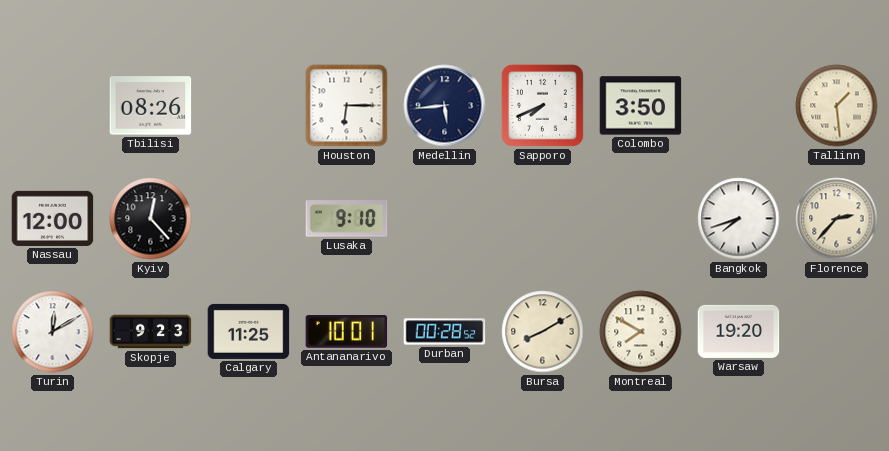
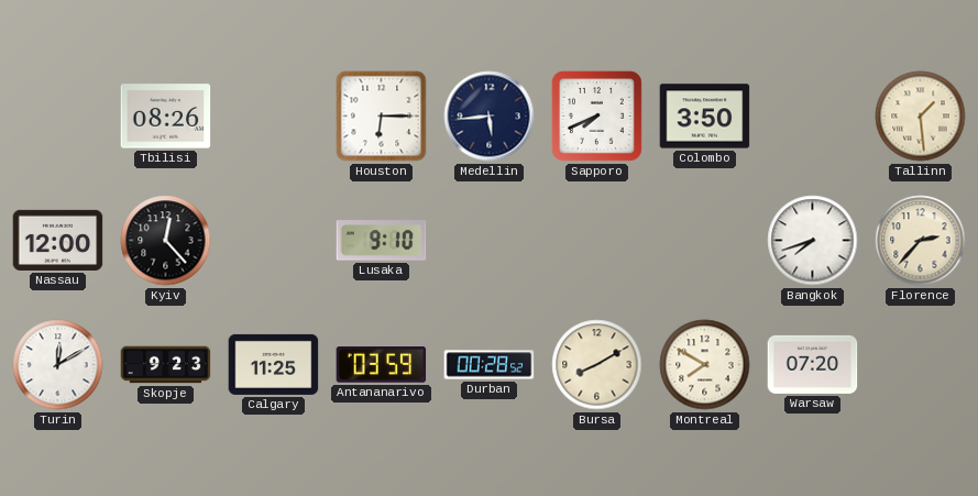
Antananarivo: 10:01 -> 03:59 (382, 365)
Warsaw: 19:20 -> 07:20 (813, 364)
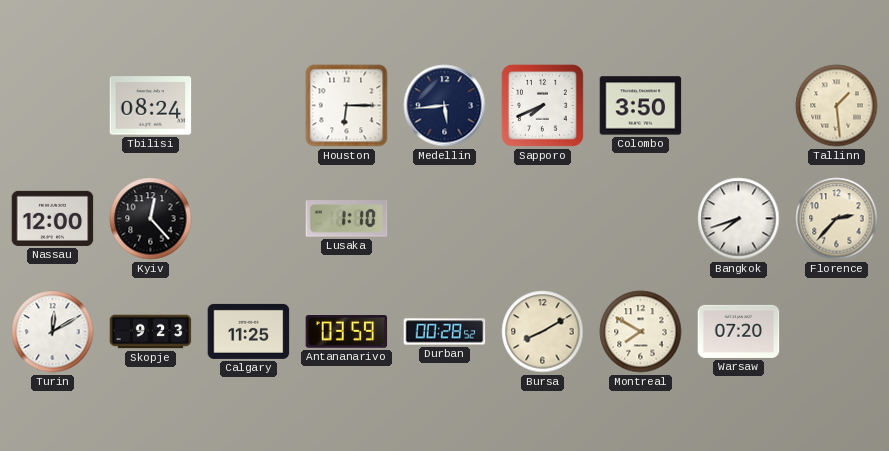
Tbilisi: 08:26 -> 08:24 (151, 106)
Lusaka: 9:10 -> 1:10 (347, 219)
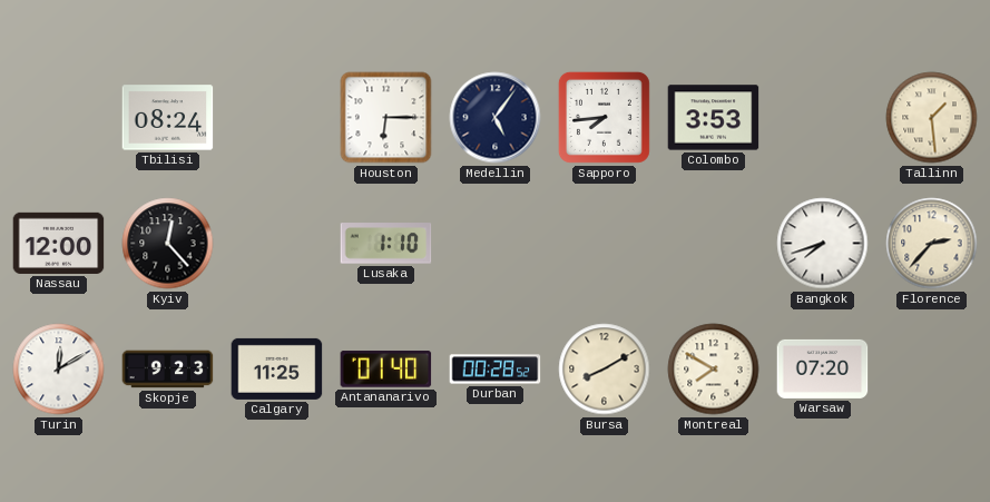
Medellin: 5:44 -> 5:06 (496, 118)
Sapporo: 7:41 -> 7:44 (604, 117)
Colombo: 3:50 -> 3:53 (714, 118)
Antananarivo: 03:59 -> 01:40 (386, 370)
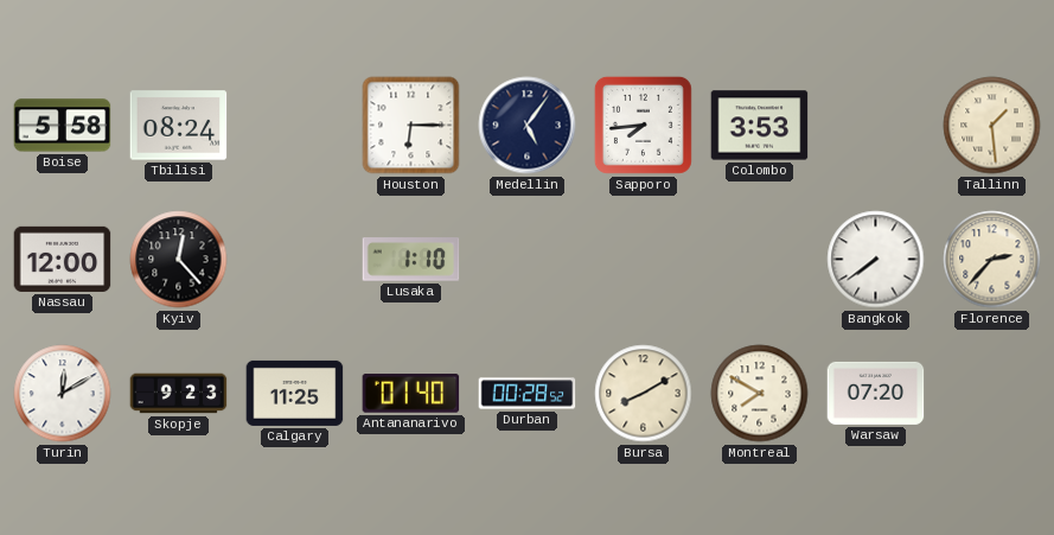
Boise: none -> 5:58 (63, 126)
Bangkok: 7:42 -> 7:39 (876, 260)
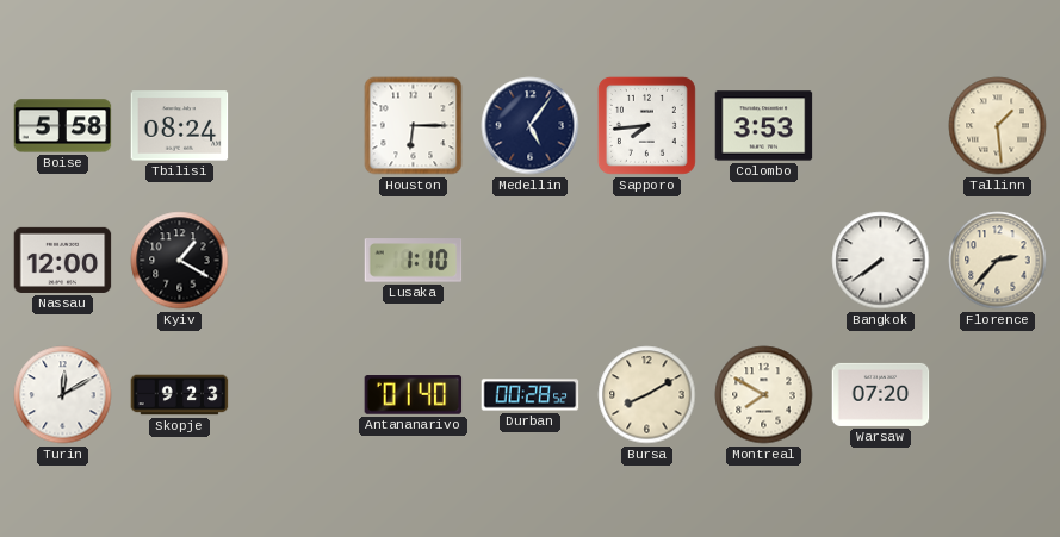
Kyiv: 12:23 -> 1:20 (180, 261)
Calgary: 11:25 -> none (295, 393)
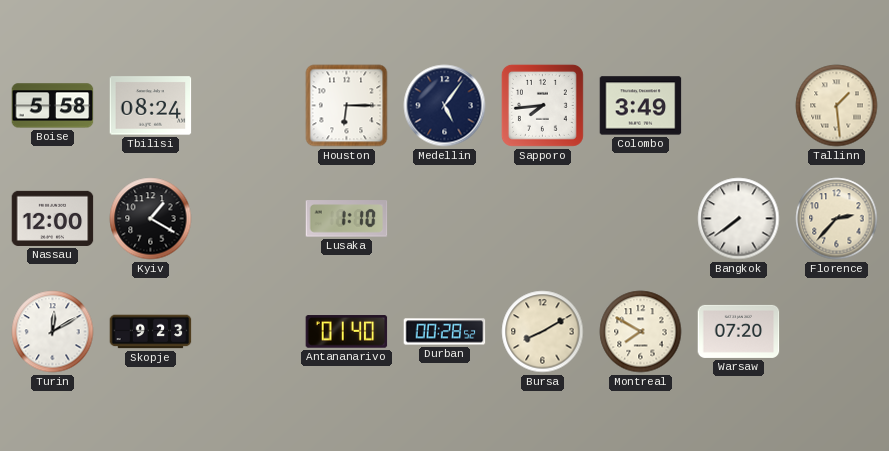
Colombo: 3:53 -> 3:49 (641, 106)
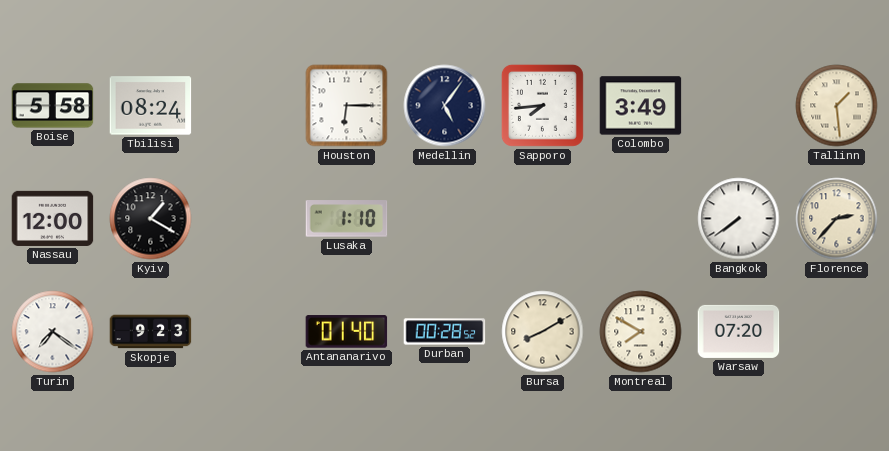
Turin: 12:10 -> 7:21 (53, 332)
